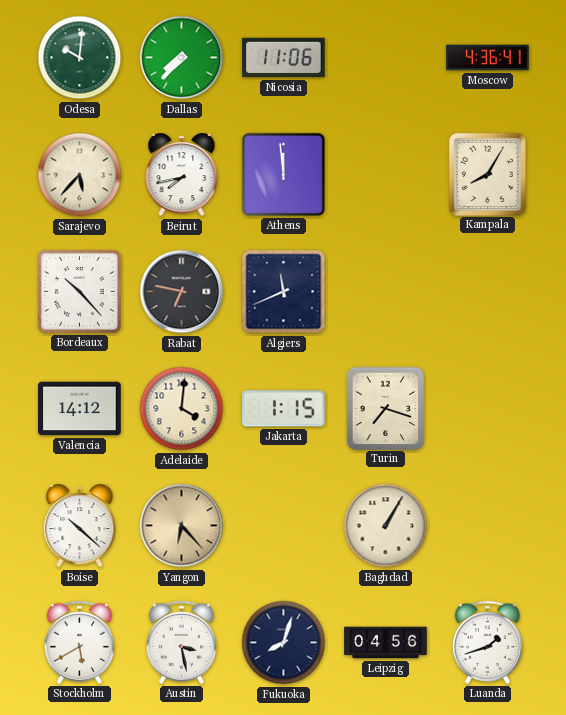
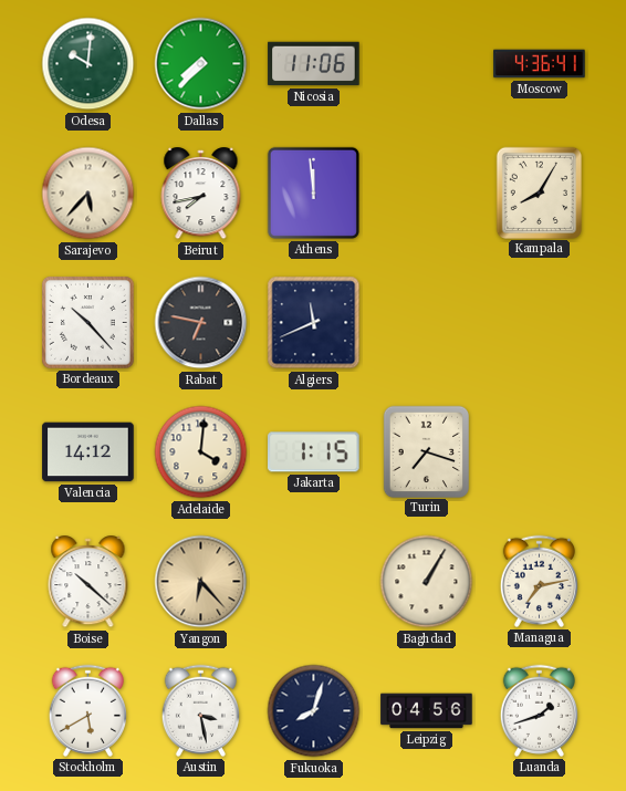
Managua: none -> 7:13 (539, 581)
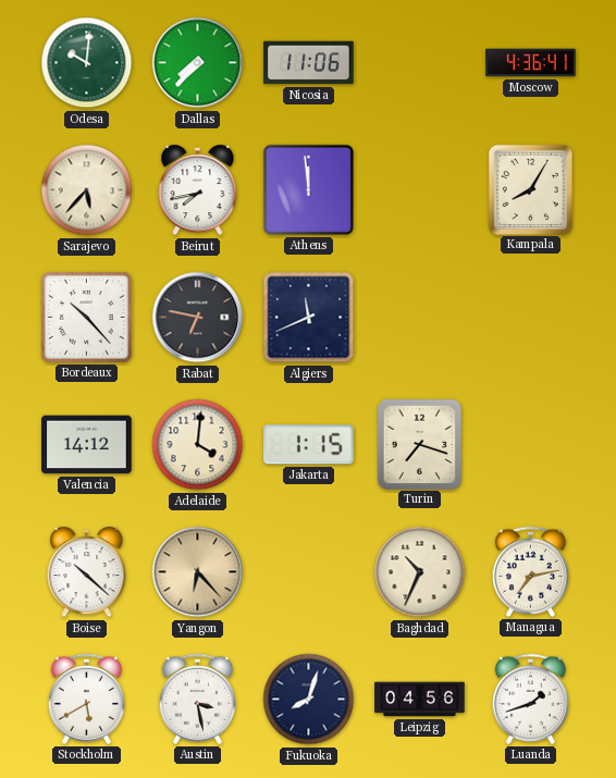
Baghdad: 1:05 -> 10:34 (420, 572)
